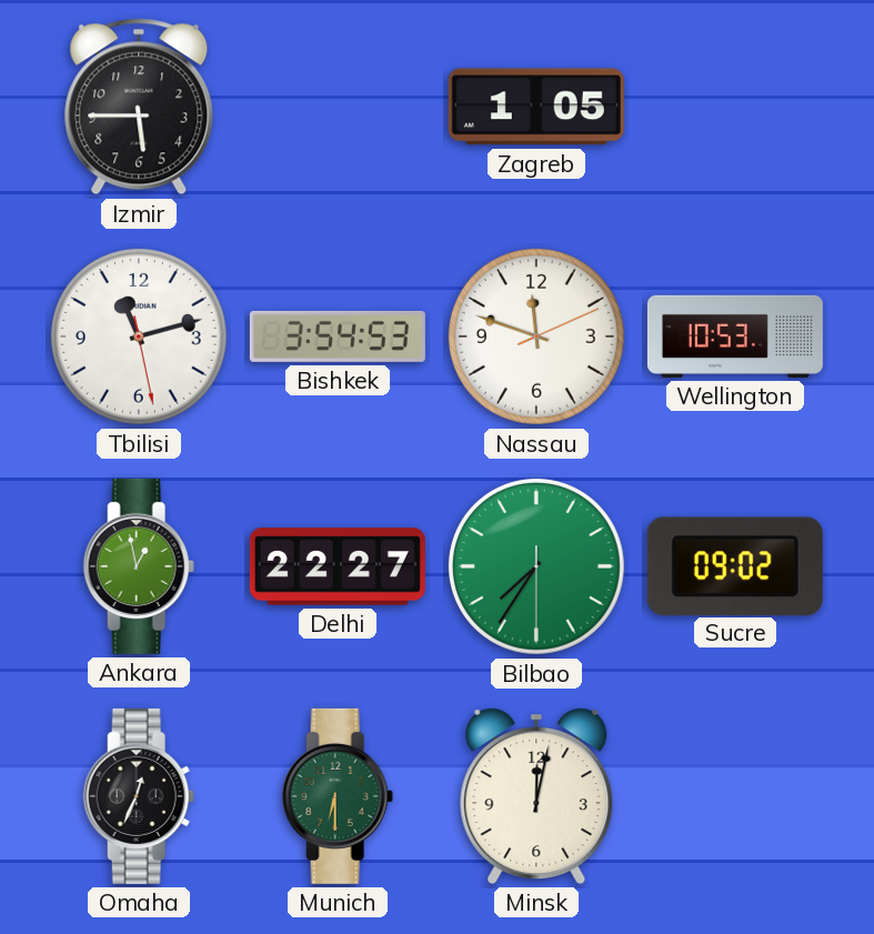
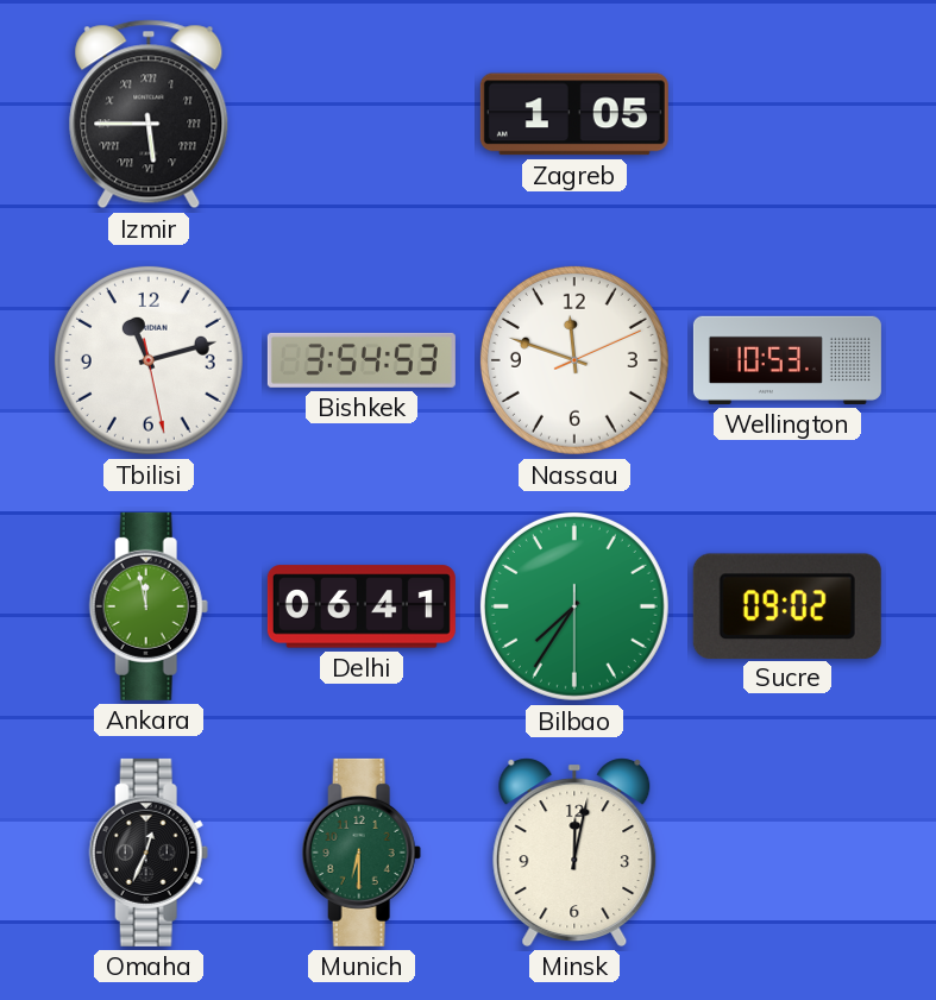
Izmir numerals: Arabic -> Roman (149, 114)
Ankara: 12:58 -> 11:58 (149, 606)
Delhi: 22:27 -> 06:41 (362, 606)
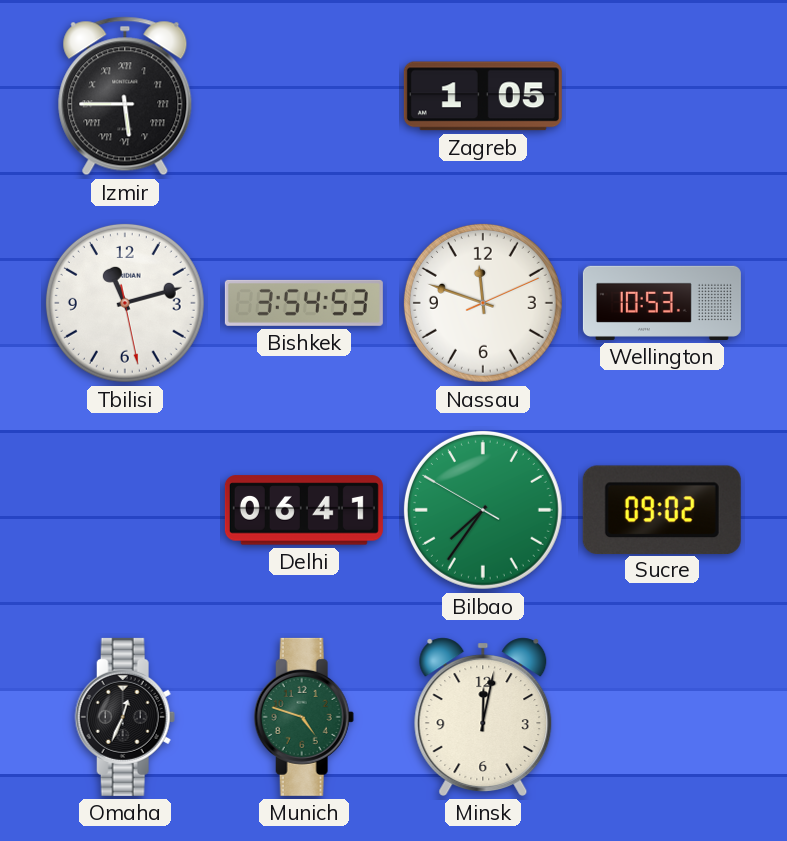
Ankara: 11:58 -> none (149, 606)
Bilbao: 7:35:30 -> 7:35:50 (483, 510)
Munich: 6:30 -> 4:48 (304, 717)
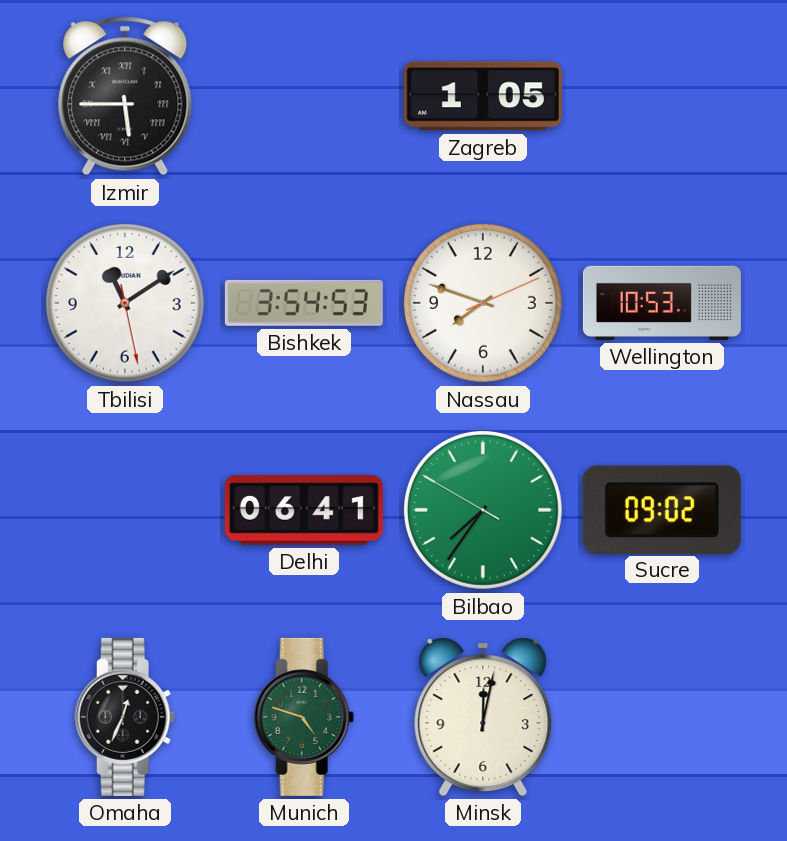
Tbilisi: 11:12 -> 11:09 (125, 303)
Nassau: 11:48 -> 7:48 (483, 303)
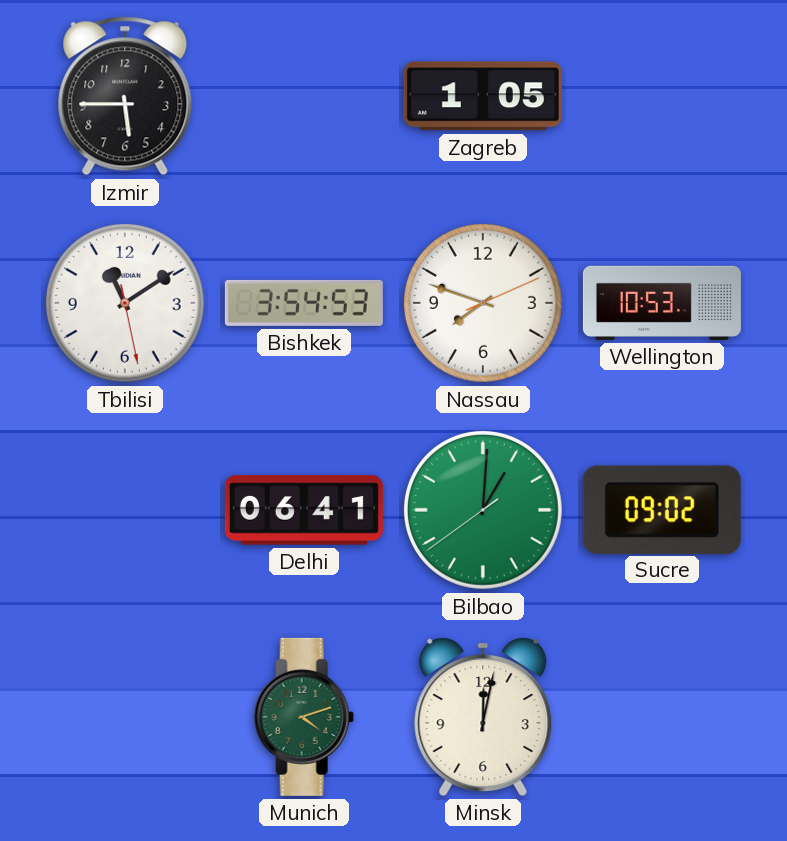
Izmir numerals: Roman -> Arabic (125, 96)
Bilbao: 7:35 -> 1:00 (483, 510)
Omaha: 12:34 -> none (125, 717)
Munich: 4:48 -> 4:12 (304, 717)
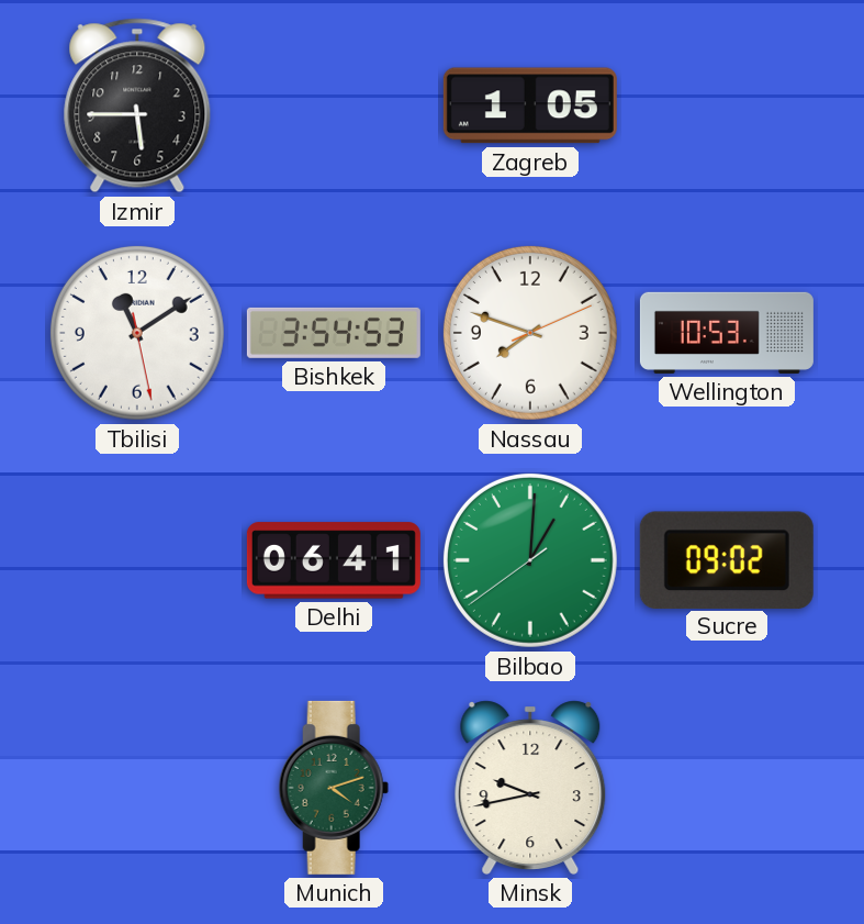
Minsk: 12:02 -> 9:43 (530, 788)
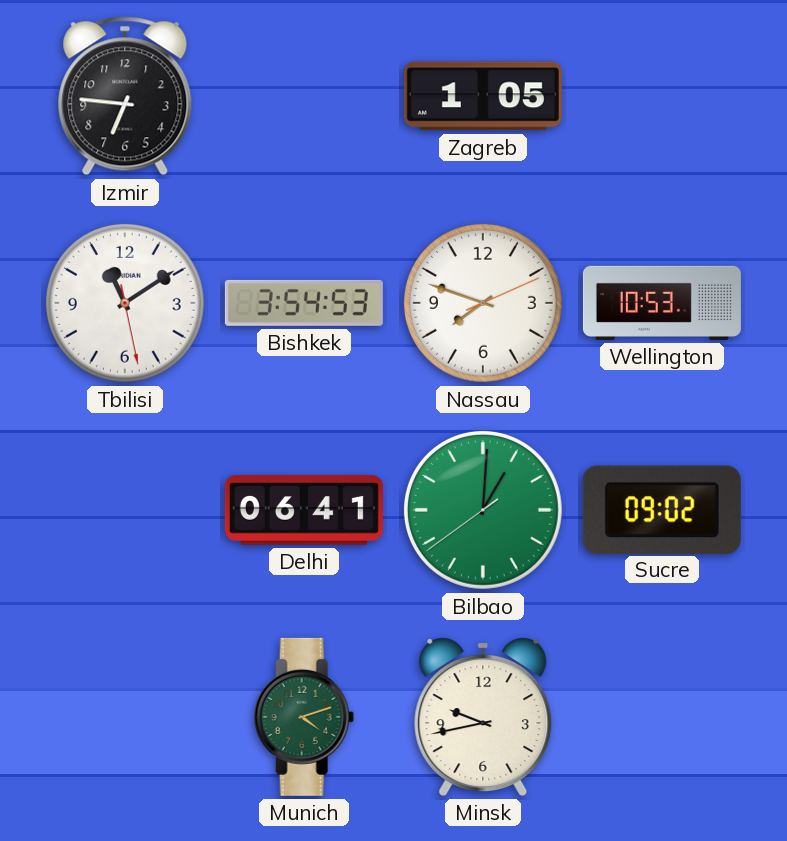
Izmir: 5:45 -> 6:46 (125, 96)
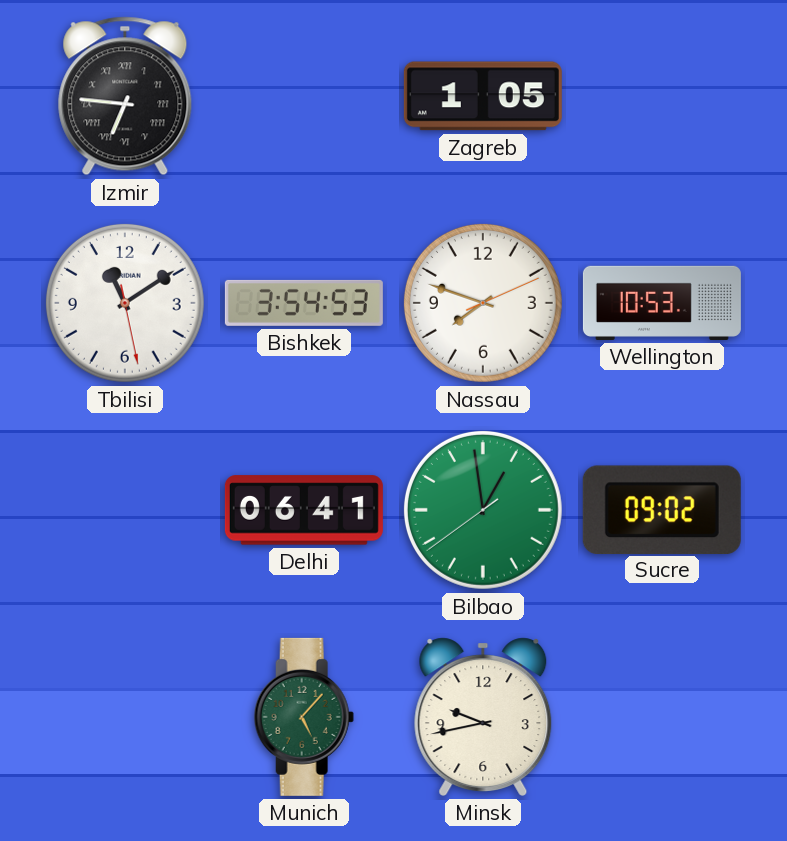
Izmir numerals: Arabic -> Roman (125, 96)
Bilbao: 1:00 -> 12:58 (483, 510)
Munich: 4:12 -> 5:07 (304, 717)
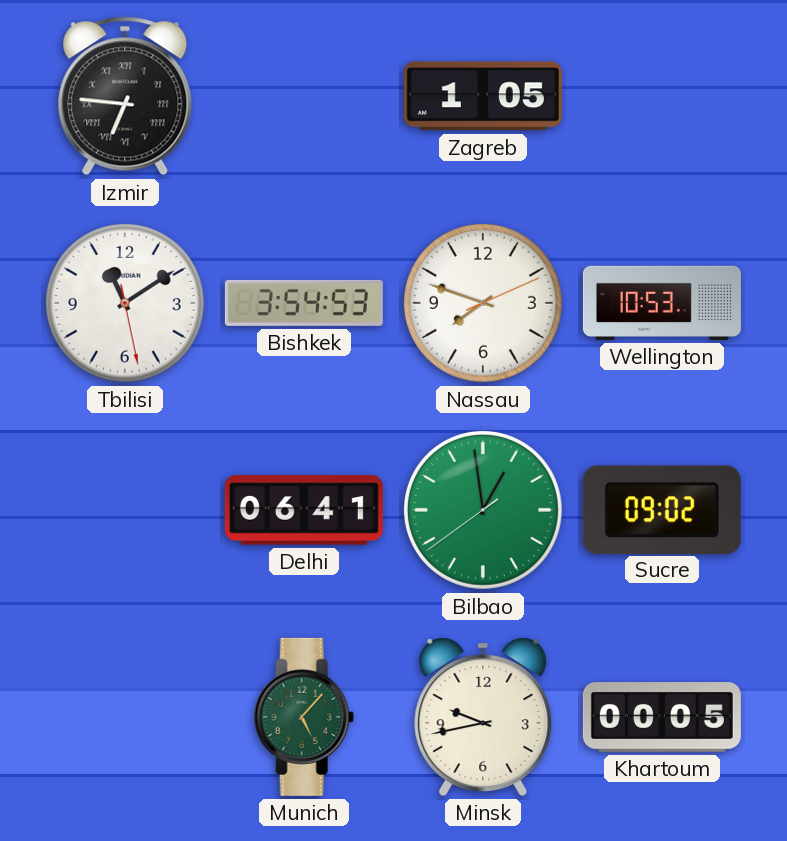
Khartoum: none -> 00:05 (662, 717)
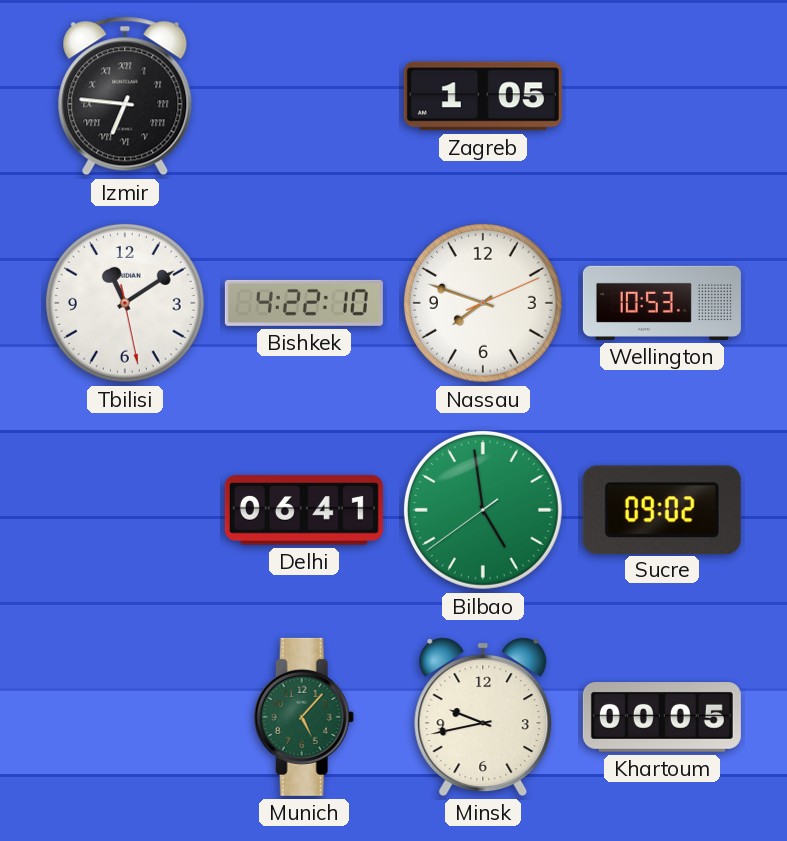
Bishkek: 3:54 -> 4:22 (304, 303)
Bilbao: 12:58 -> 4:58 (483, 510)
